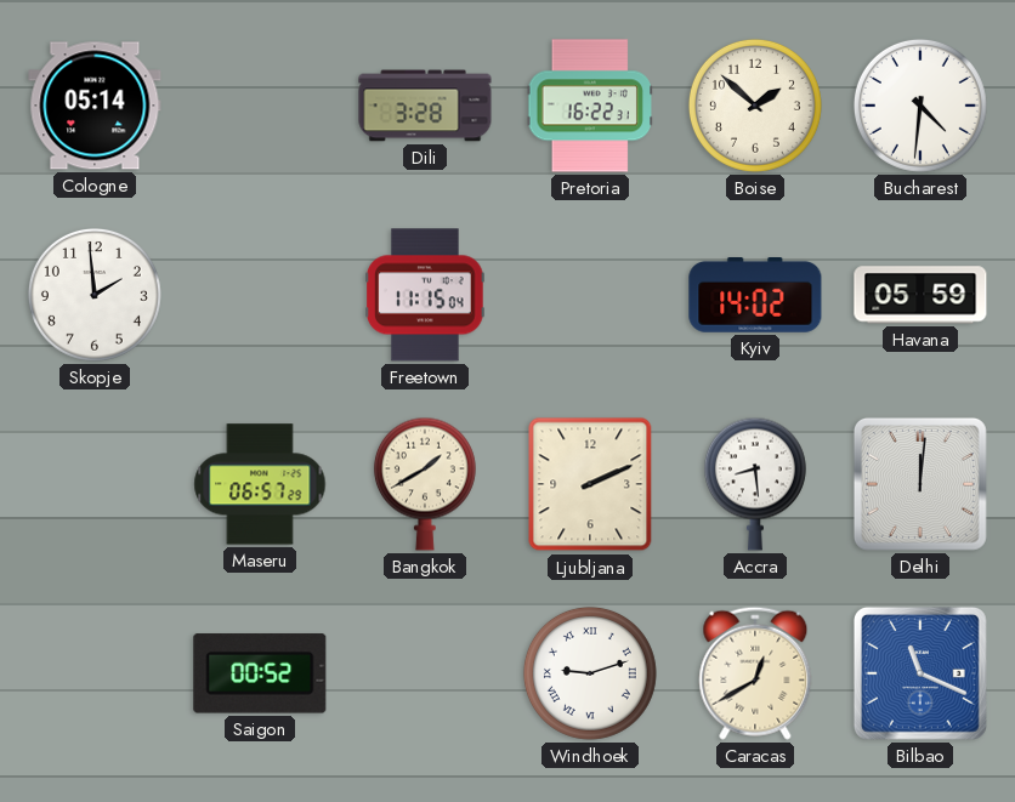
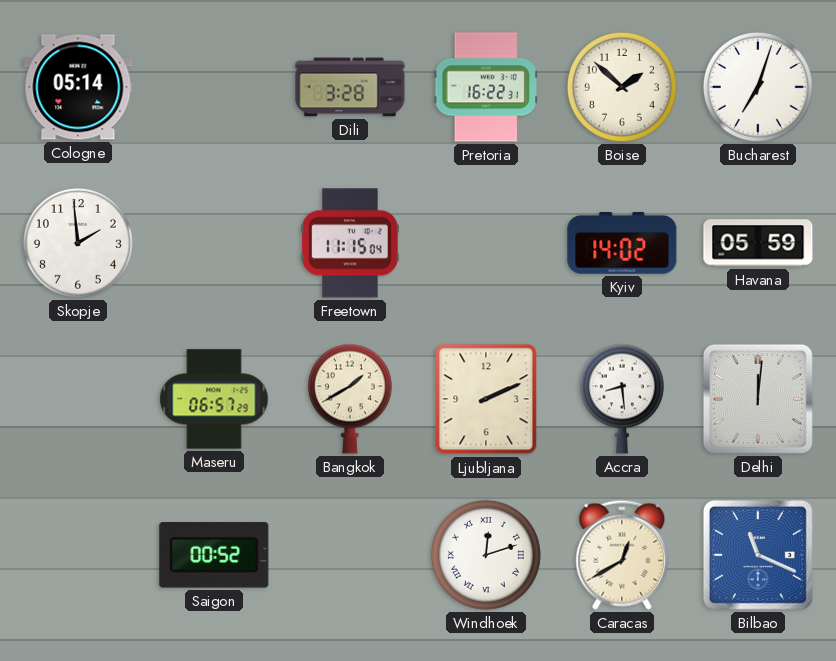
Bucharest: 4:31 -> 7:03 (758, 87)
Windhoek: 9:12 -> 12:12 (486, 555)
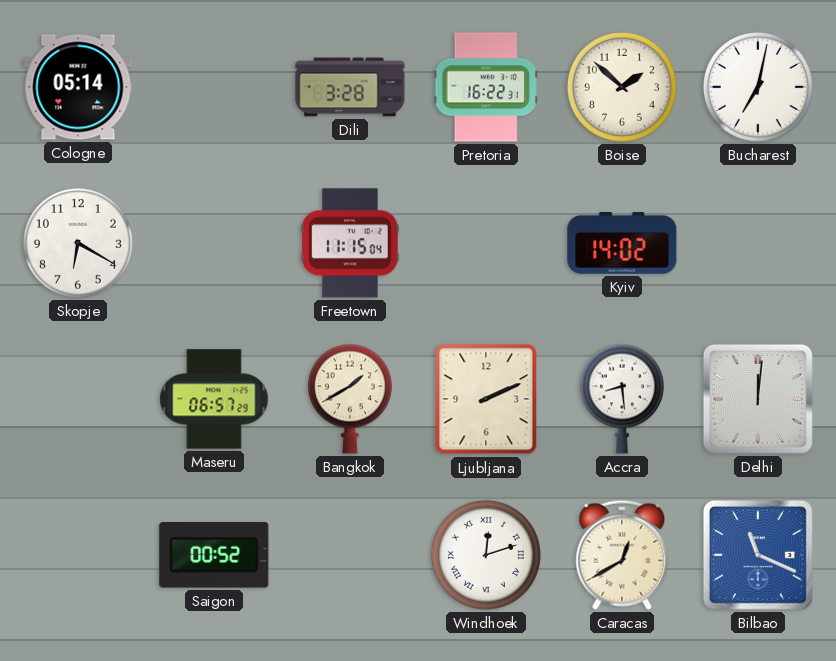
Bucharest: 7:03 -> 7:02 (758, 87)
Skopje: 1:59 -> 6:20 (78, 243)
Havana: 05:59 -> none (758, 243)
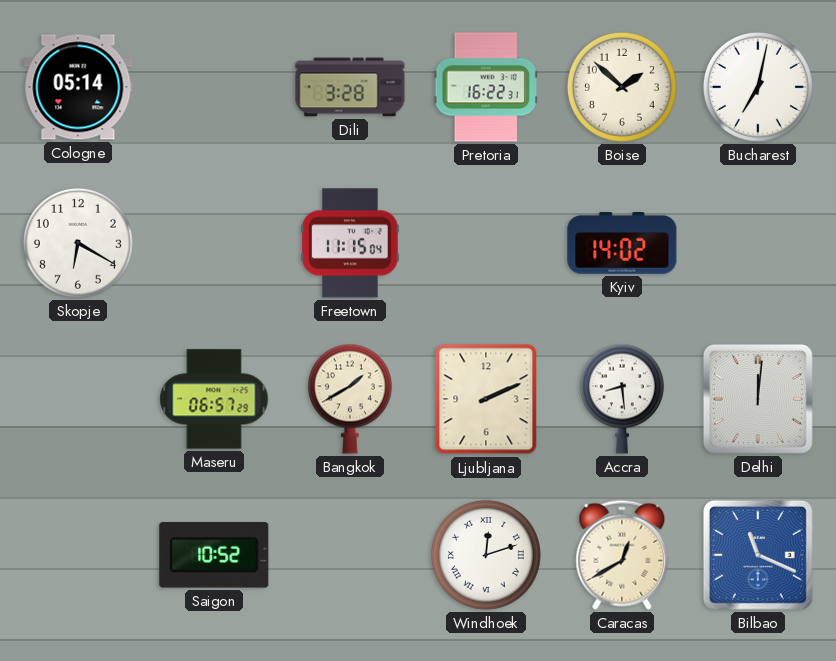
Saigon: 00:52 -> 10:52 (214, 555)
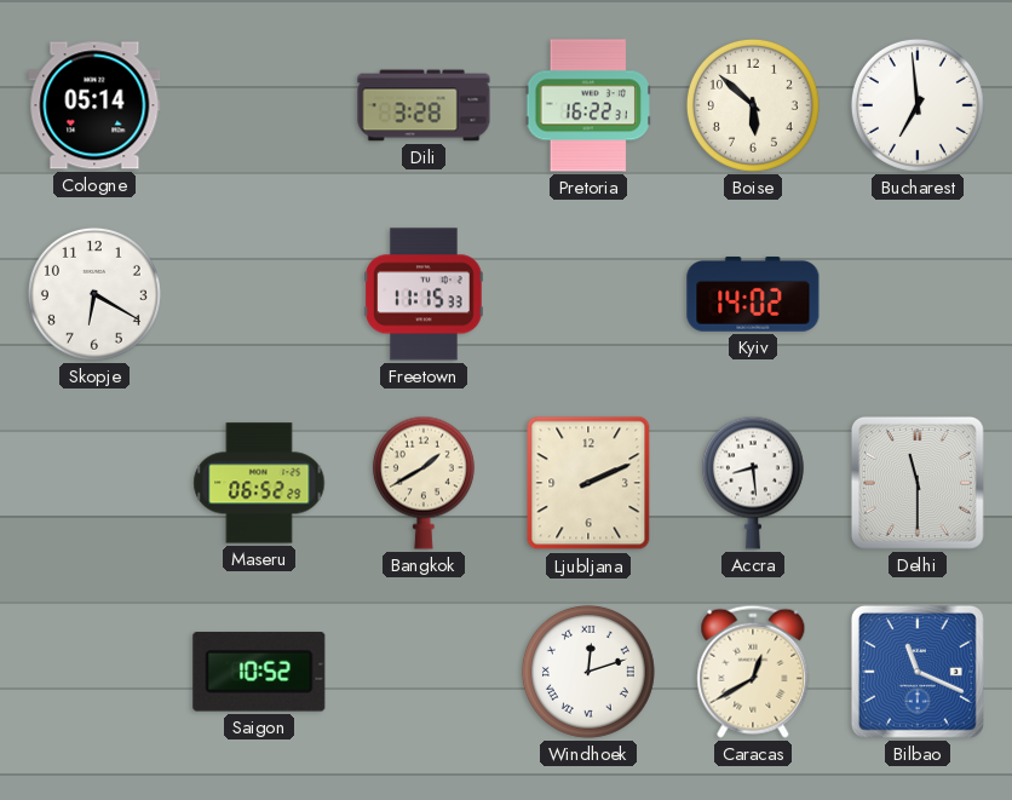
Boise: 1:52 -> 5:52 (753, 105)
Bucharest: 7:02 -> 6:59 (918, 105)
Freetown: 11:15:04 -> 11:15:33 (424, 294)
Maseru: 06:57 -> 06:52 (259, 483)
Delhi: 12:01 -> 11:30 (918, 483)
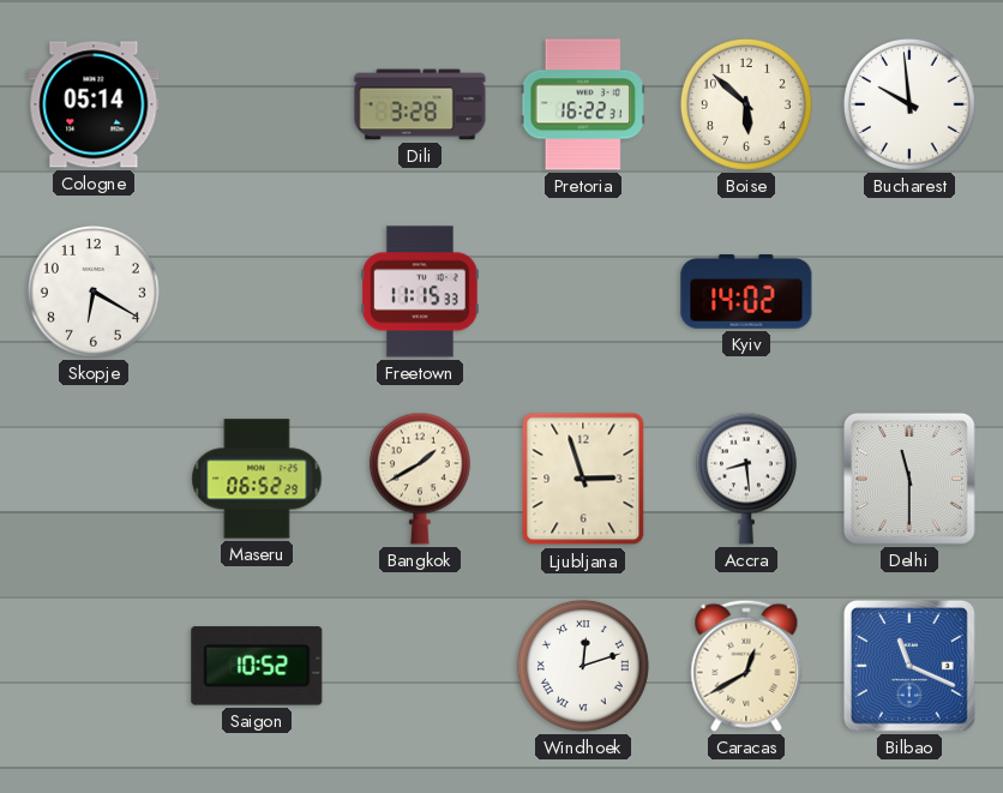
Bucharest: 6:59 -> 9:59 (909, 104)
Ljubljana: 2:11 -> 2:57 (583, 479)
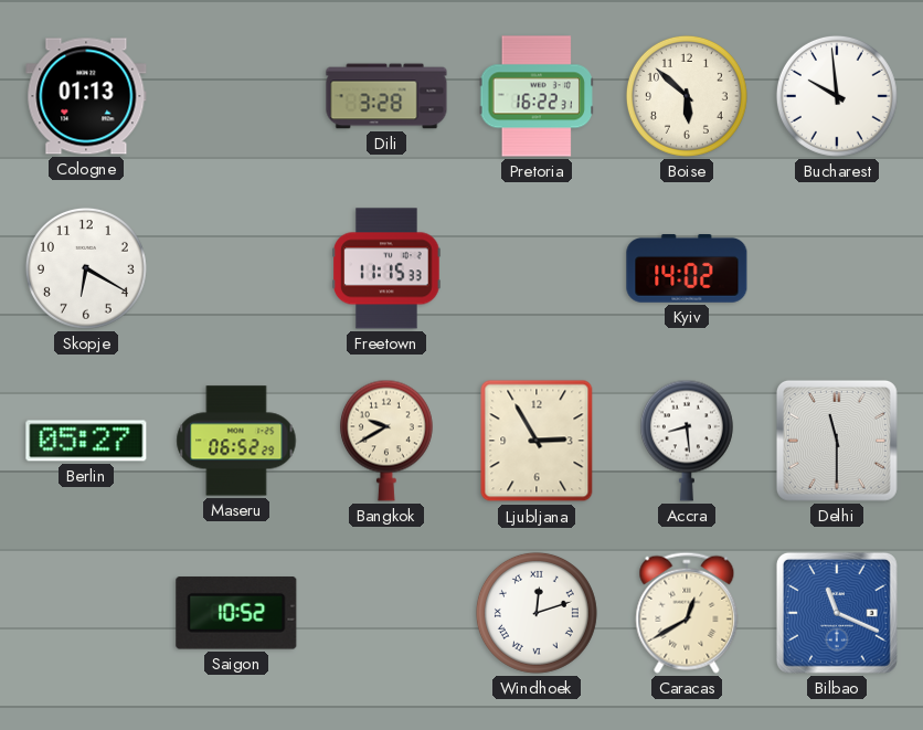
Cologne: 05:14 -> 01:13 (86, 96)
Berlin: none -> 05:27 (86, 441)
Bangkok: 1:40 -> 9:40 (386, 441)
Ljubljana: 2:57 -> 2:55 (537, 441)
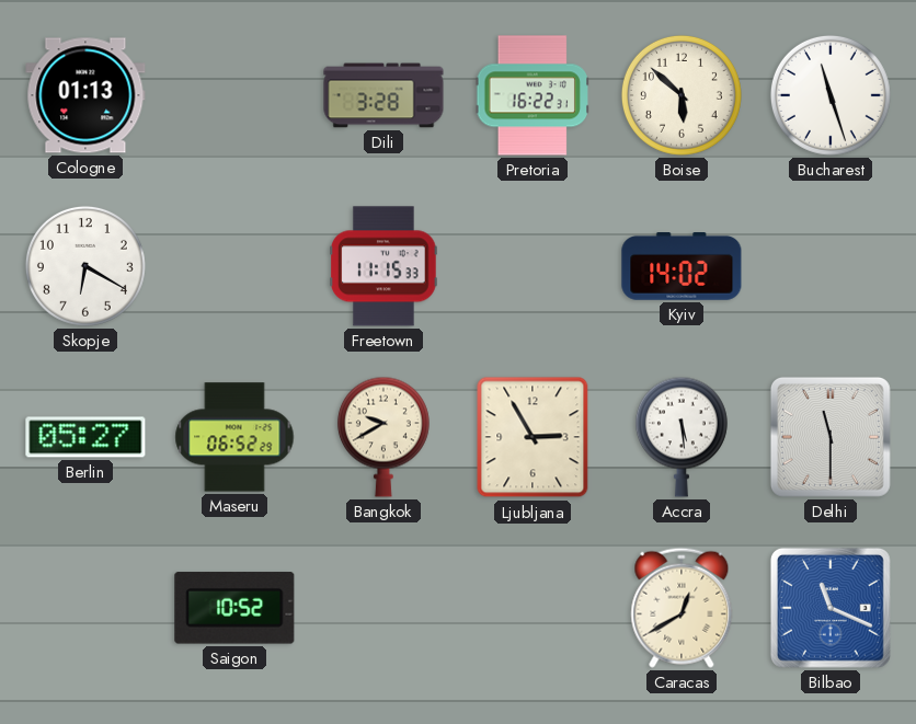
Bucharest: 9:59 -> 11:27 (831, 95)
Accra: 8:29 -> 5:29 (682, 437)
Windhoek: 12:12 -> none (537, 613)
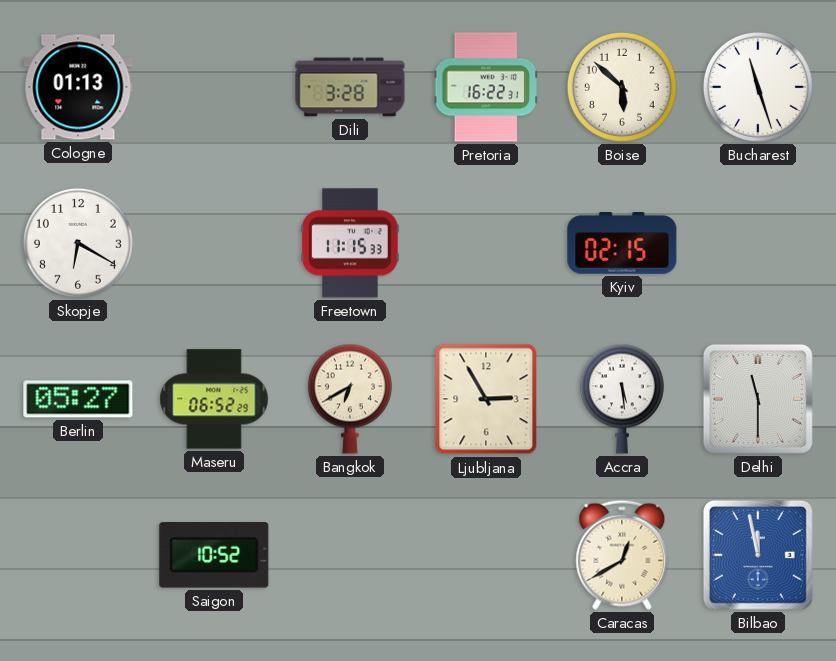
Kyiv: 14:02 -> 02:15 (622, 244)
Bangkok: 9:40 -> 6:40 (350, 399)
Bilbao: 11:19 -> 11:58 (758, 555)
